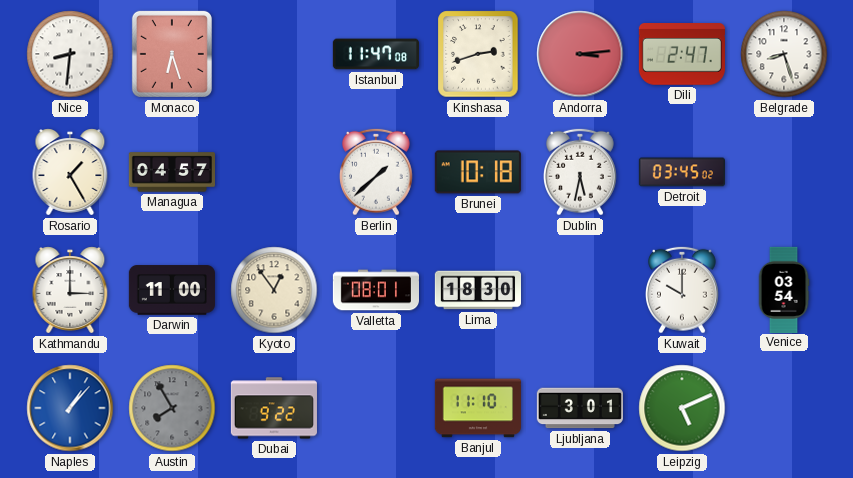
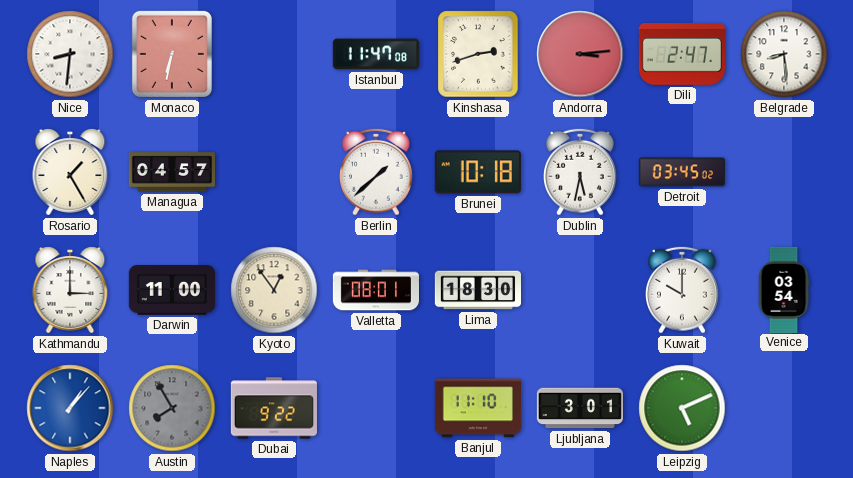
Monaco: 6:27 -> 6:32 (172, 54)
Belgrade: 8:27 -> 8:29 (784, 54)
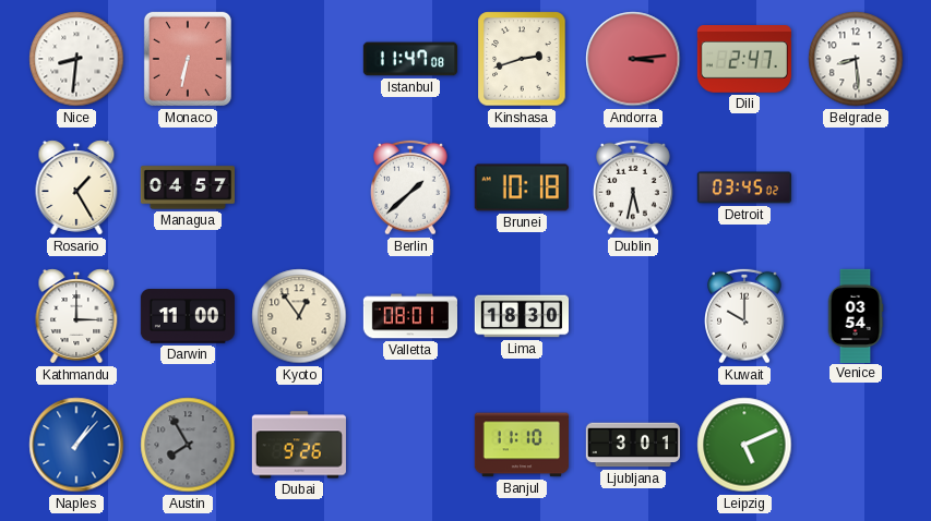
Dubai: 9:22 -> 9:26 (299, 445)
